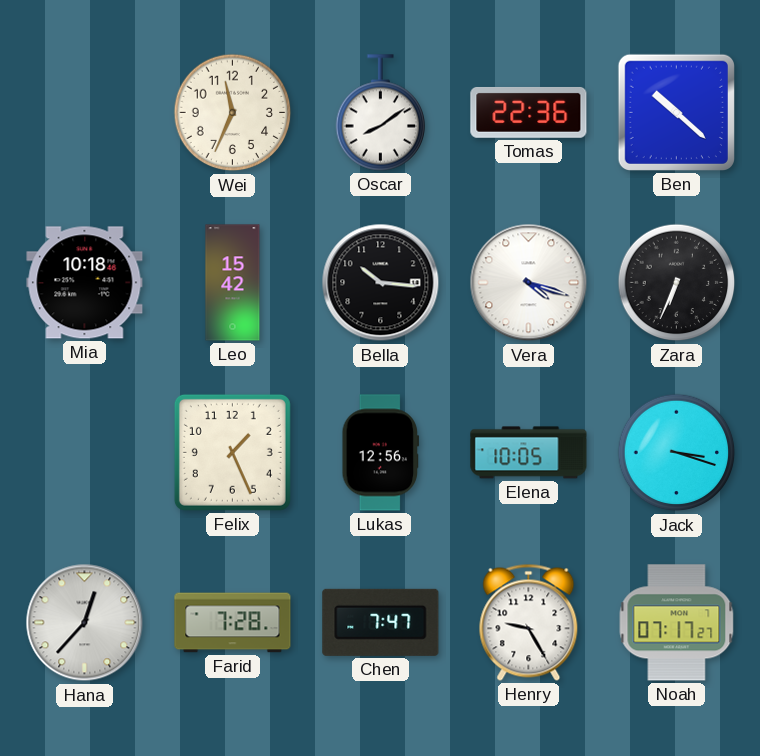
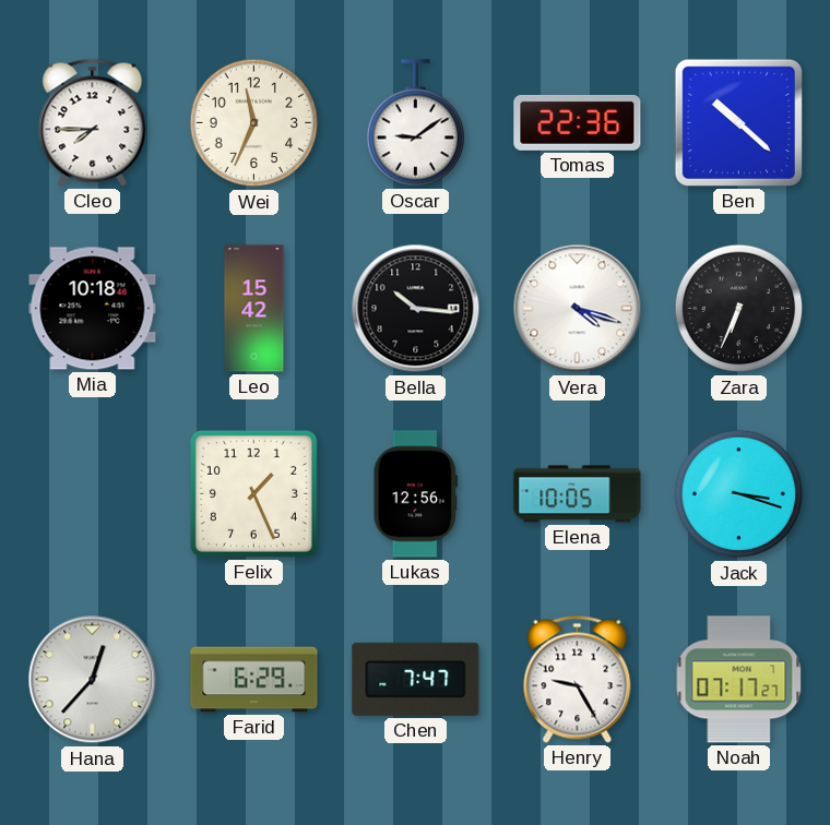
Cleo: none -> 7:45 (93, 122)
Oscar: 8:09 -> 9:09 (416, 123)
Farid: 7:28 -> 6:29 (254, 680)
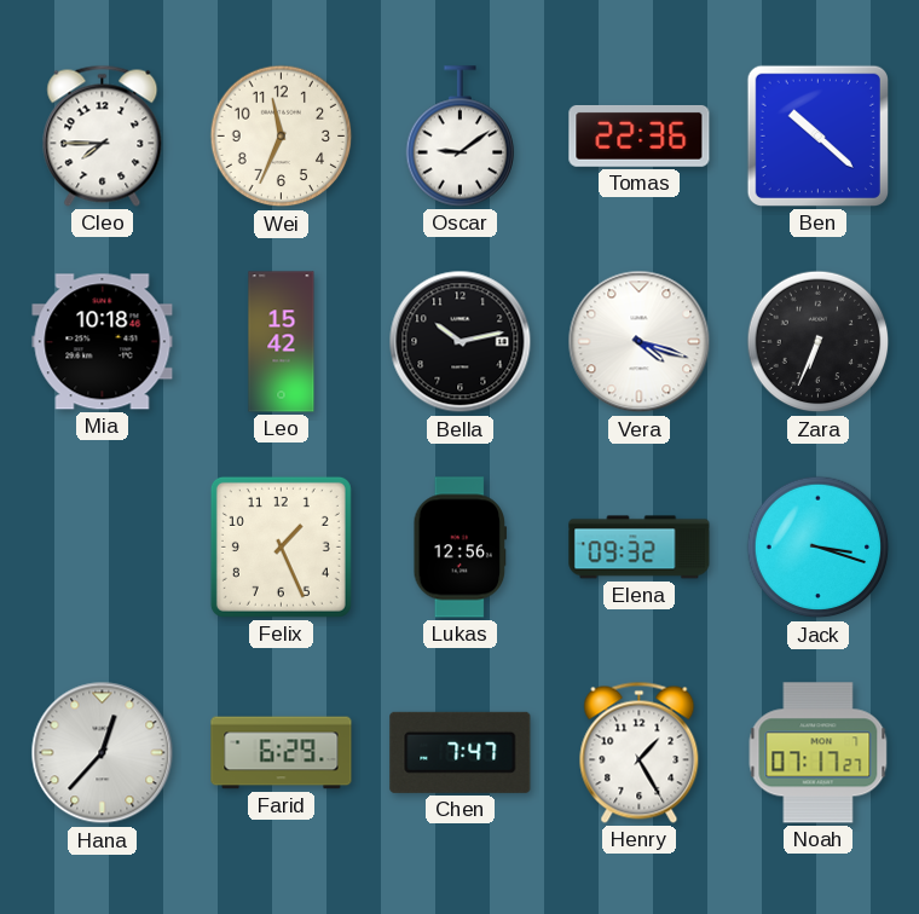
Bella: 10:16 -> 10:13 (461, 342)
Elena: 10:05 -> 09:32 (640, 548)
Henry: 9:25 -> 1:25 (640, 752)
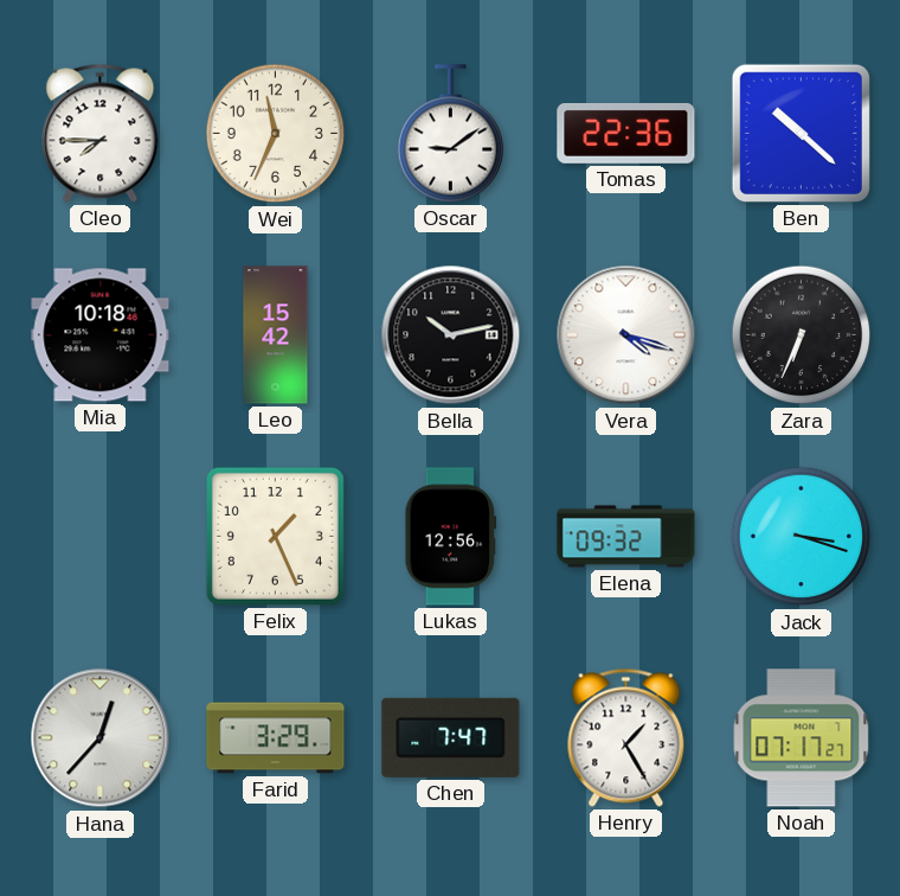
Farid: 6:29 -> 3:29 (276, 738)
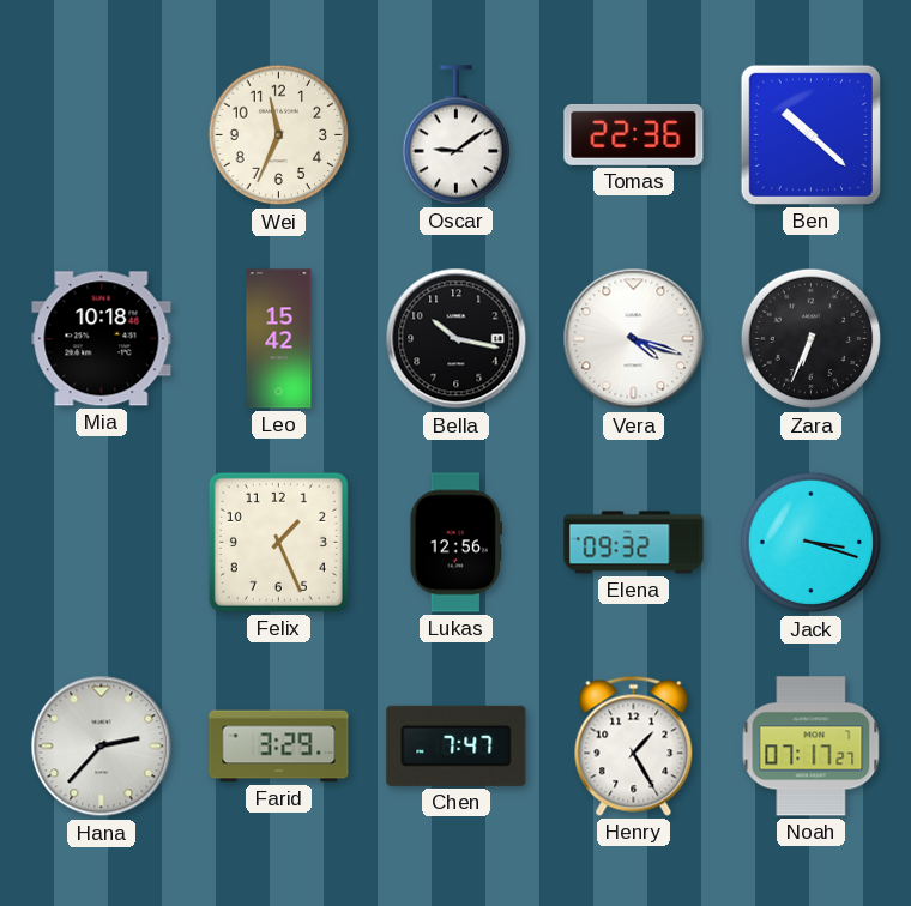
Cleo: 7:45 -> none (101, 133)
Bella: 10:13 -> 10:17 (457, 339)
Hana: 12:37 -> 2:37 (102, 747)
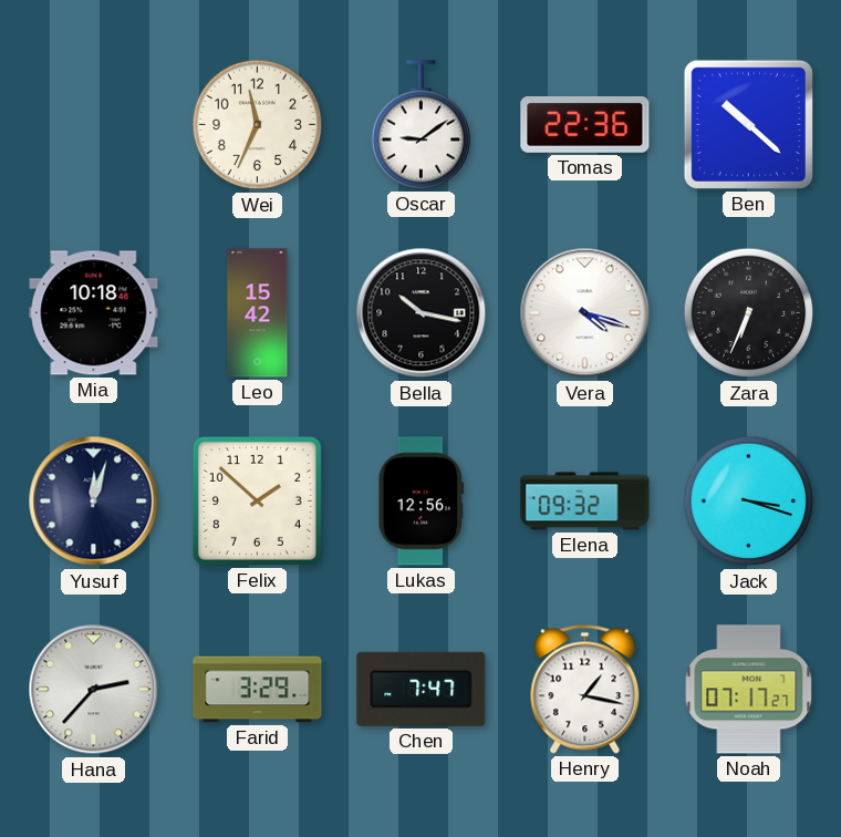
Yusuf: none -> 12:03 (94, 502)
Felix: 1:26 -> 1:52 (257, 500)
Henry: 1:25 -> 1:17 (585, 689)
